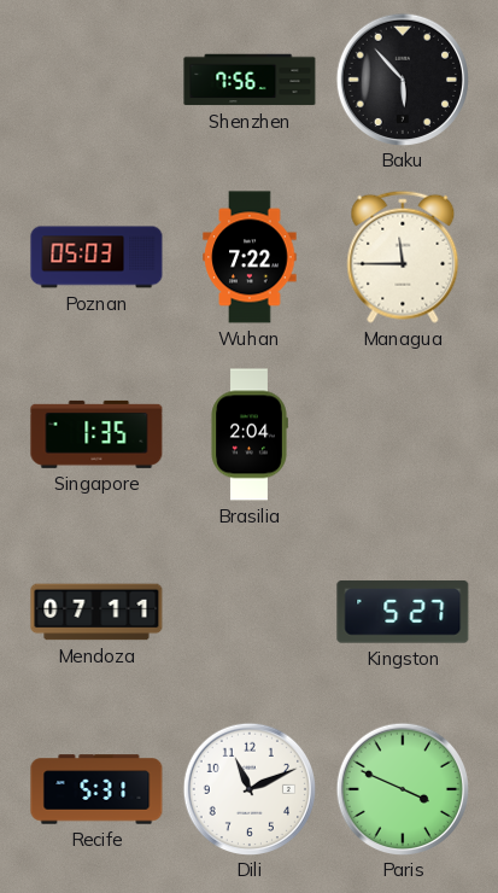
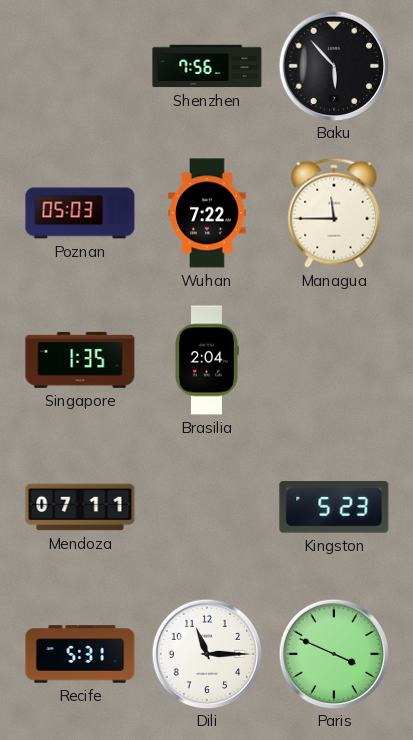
Kingston: 5:27 -> 5:23 (334, 507)
Dili: 11:11 -> 11:15 (206, 653)
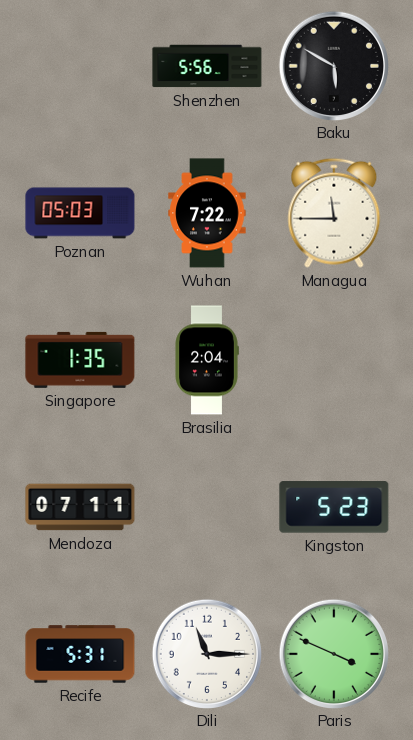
Shenzhen: 7:56 -> 5:56 (207, 66)
Baku: 5:53 -> 5:50 (333, 65)
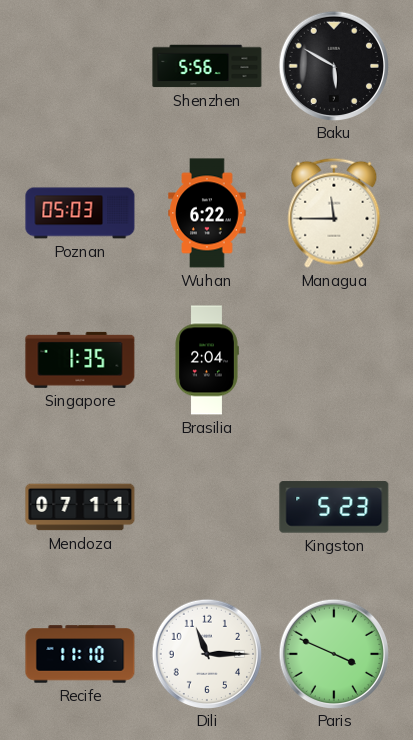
Wuhan: 7:22 -> 6:22 (207, 213)
Recife: 5:31 -> 11:10 (80, 654)
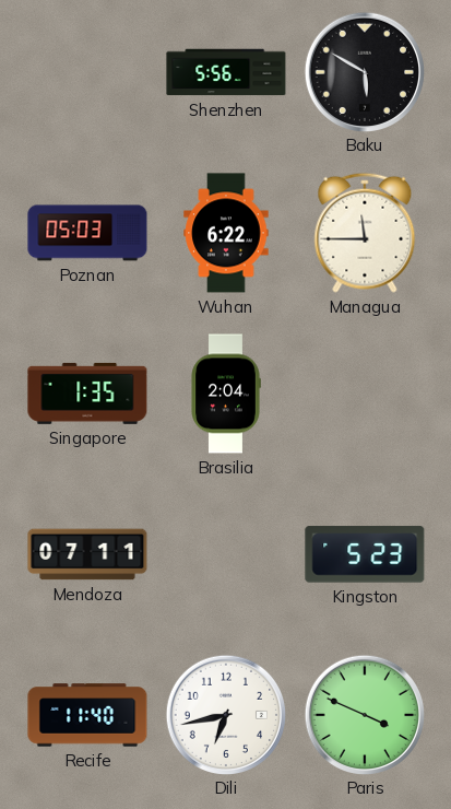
Recife: 11:10 -> 11:40 (87, 715)
Dili: 11:15 -> 6:43 (225, 714)
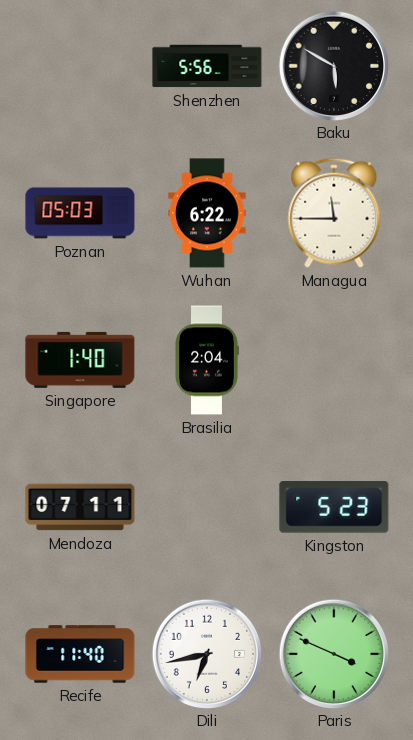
Singapore: 1:35 -> 1:40 (80, 360)
